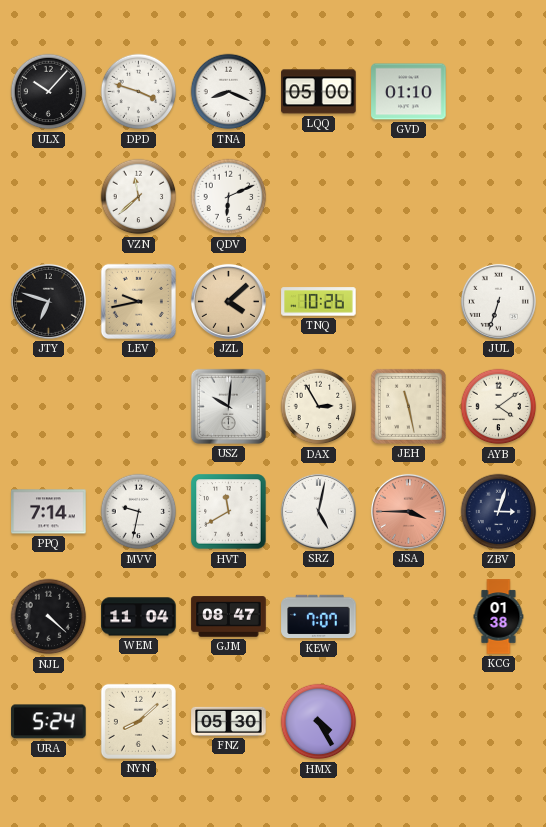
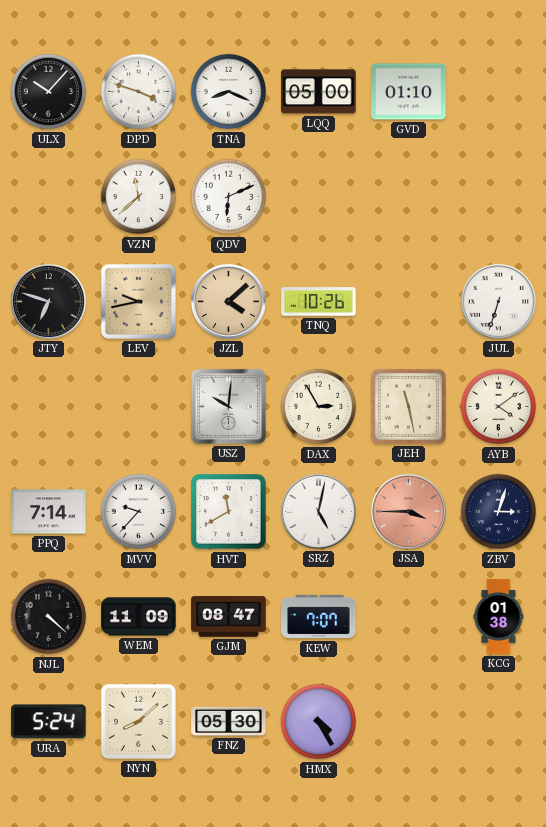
MVV: 9:32 -> 9:37 (139, 512)
WEM: 11:04 -> 11:09 (139, 617)
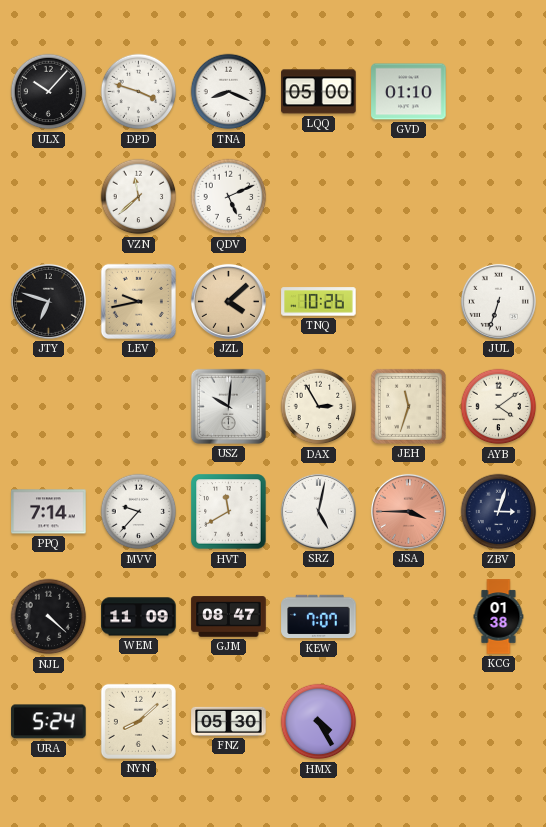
QDV: 6:11 -> 5:11 (229, 197)
JEH: 11:28 -> 11:33 (408, 406)
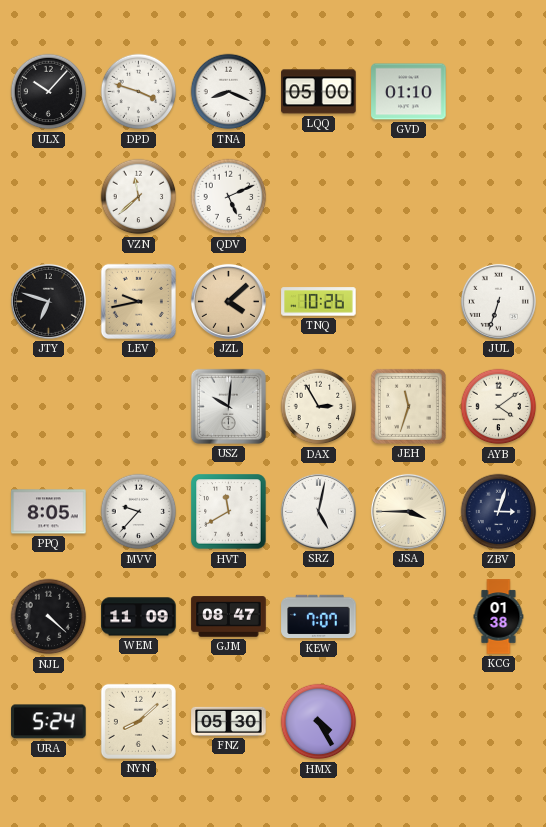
PPQ: 7:14 -> 8:05 (49, 512)
JSA dial: salmon -> cream (408, 511)
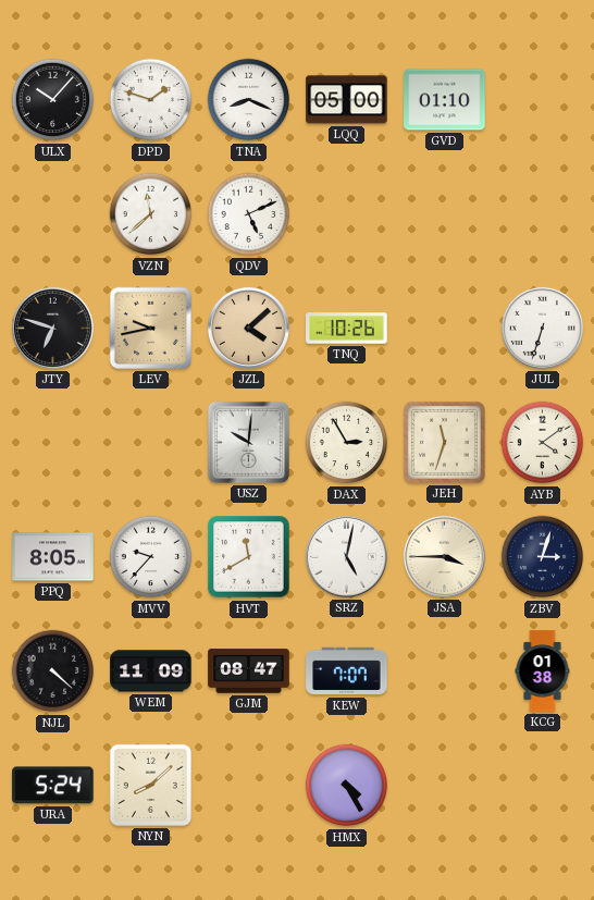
DPD: 3:48 -> 1:48 (151, 100)
FNZ: 05:30 -> none (229, 721)
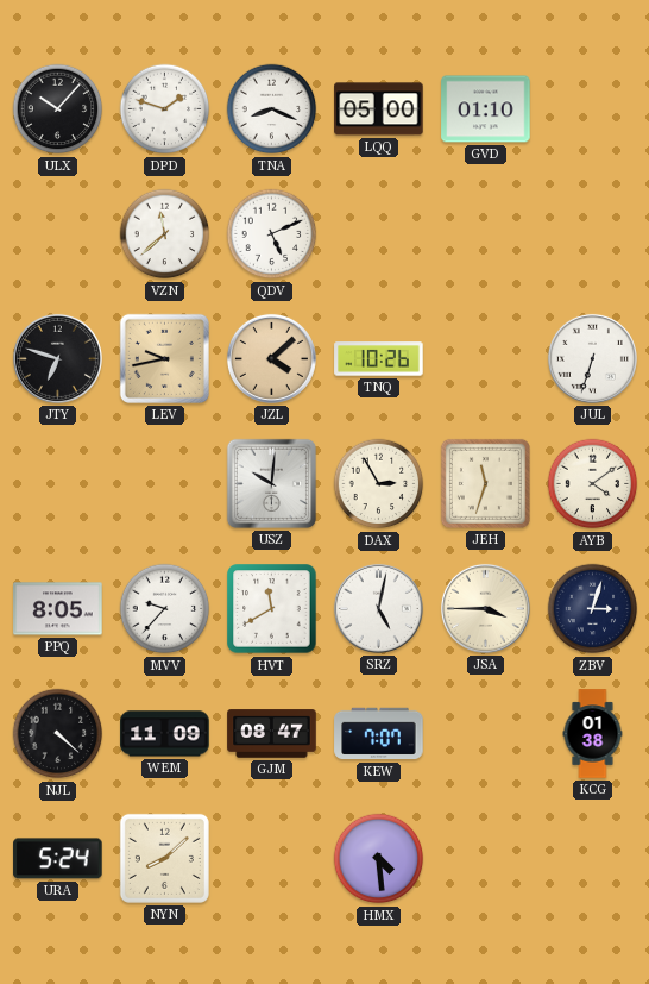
HMX: 4:25 -> 4:29 (379, 859)
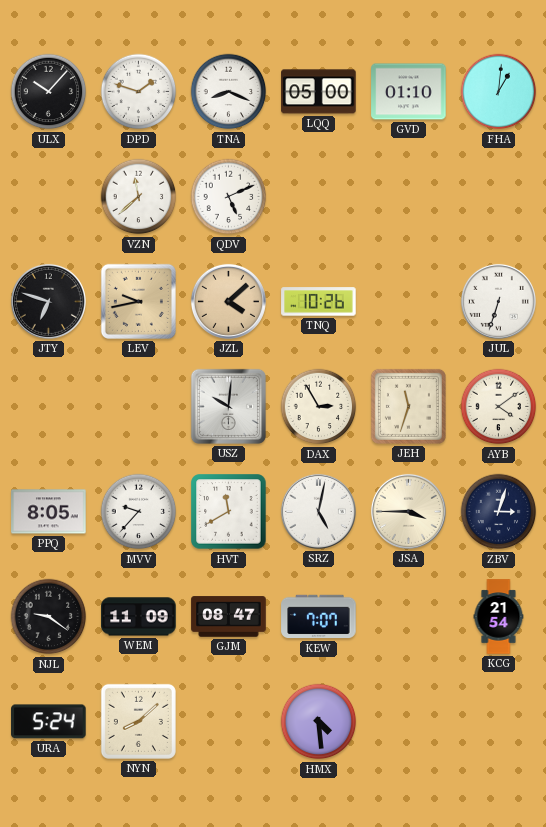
FHA: none -> 1:01 (499, 92)
NJL: 4:22 -> 9:21 (49, 617)
KCG: 01:38 -> 21:54 (499, 617)
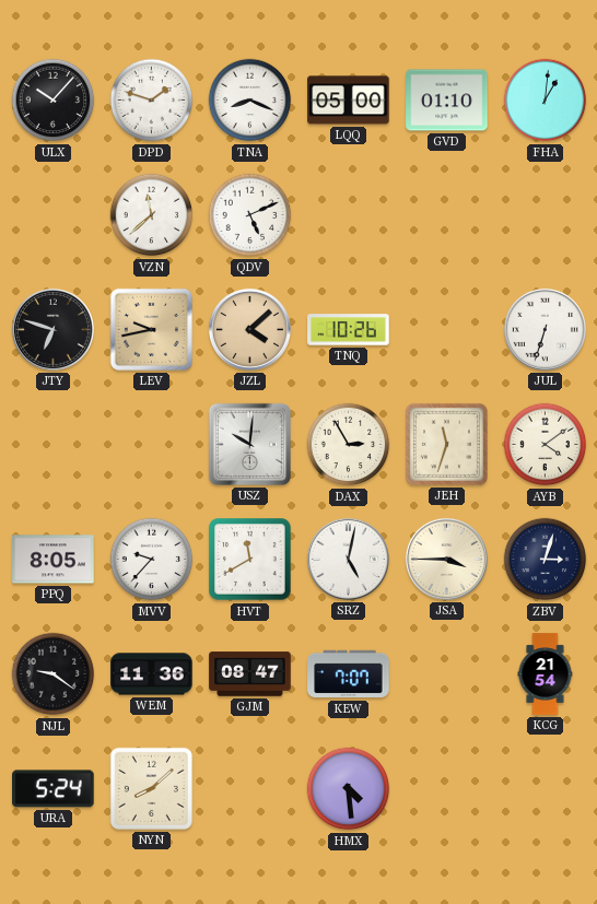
WEM: 11:09 -> 11:36 (152, 674)
